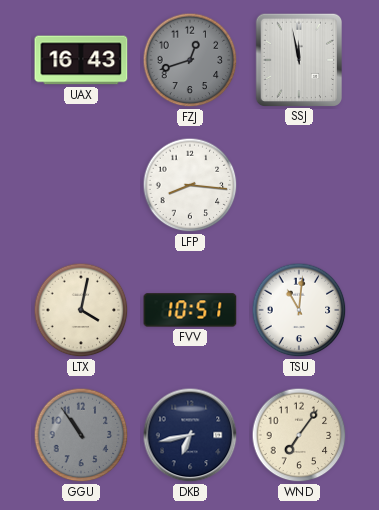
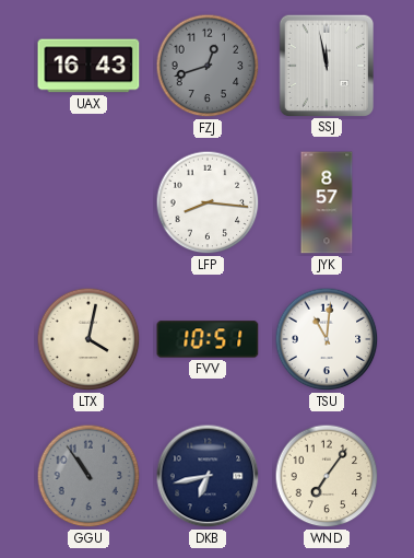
JYK: none -> 8:57 (327, 202)
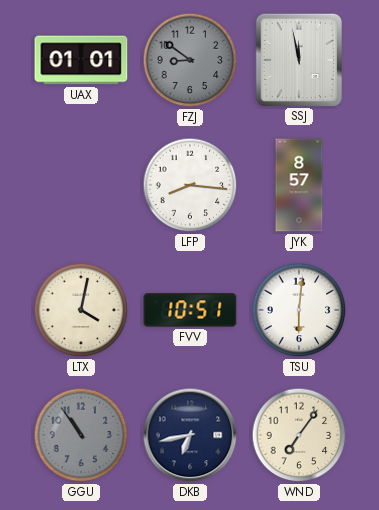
UAX: 16:43 -> 01:01 (81, 60)
FZJ: 12:42 -> 8:51 (190, 60)
TSU: 11:01 -> 6:01 (299, 310)
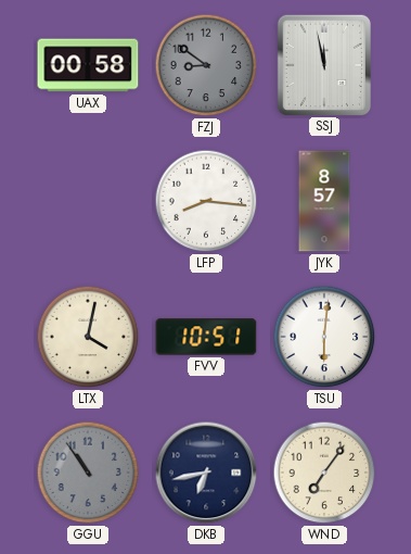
UAX: 01:01 -> 00:58 (88, 65)
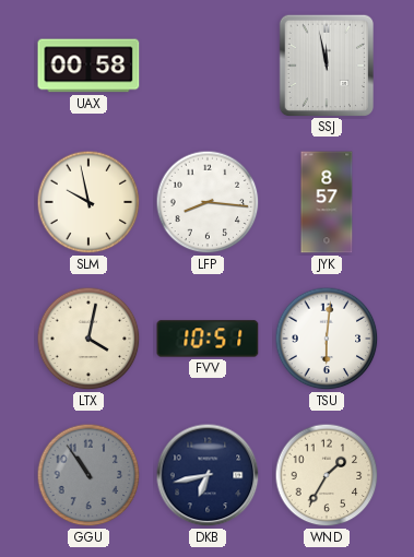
FZJ: 8:51 -> none (206, 65)
SLM: none -> 9:58 (88, 202)
WND: 7:06 -> 1:35 (327, 475)
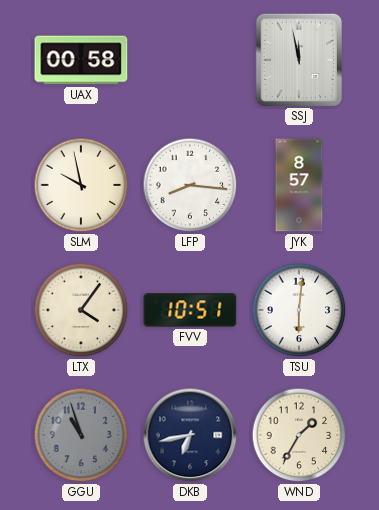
LTX: 4:02 -> 4:06 (81, 310)
GGU: 10:54 -> 10:57 (81, 435)
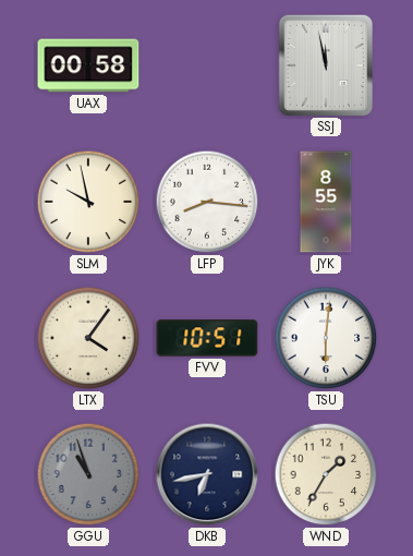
JYK: 8:57 -> 8:55 (326, 202)
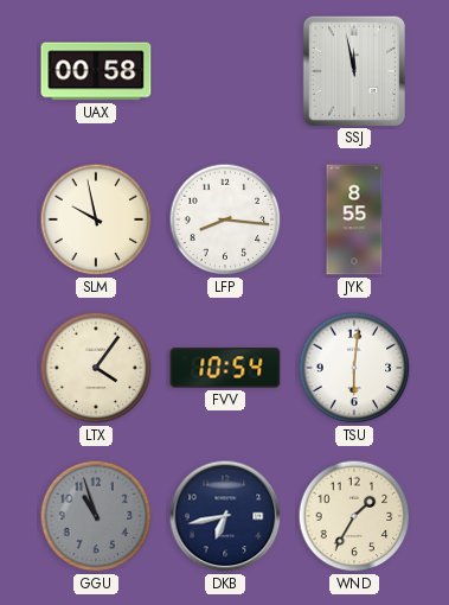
FVV: 10:51 -> 10:54 (225, 368)
